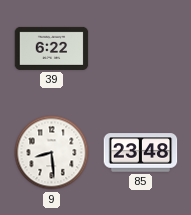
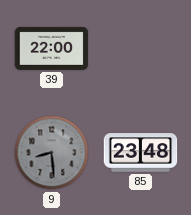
39: 6:22 -> 22:00 (52, 48)
9 dial: white -> grey (52, 153)
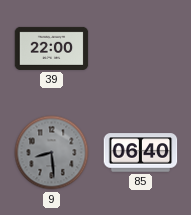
85: 23:48 -> 06:40 (141, 153)
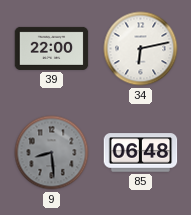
34: none -> 6:13 (141, 49)
85: 06:40 -> 06:48 (141, 153)
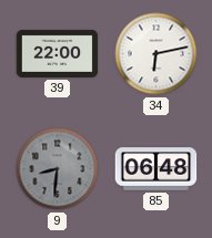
9: 8:29 -> 8:31 (58, 169)
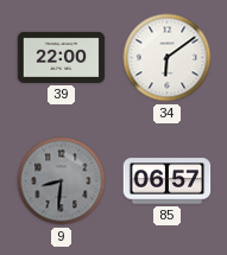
34: 6:13 -> 6:09 (168, 58)
85: 06:48 -> 06:57 (168, 181)
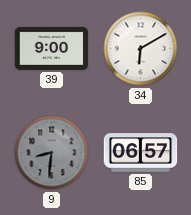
39: 22:00 -> 9:00 (52, 48)
34: 6:09 -> 6:10 (141, 49)
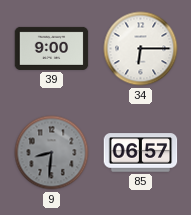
34: 6:10 -> 6:15 (141, 49)
